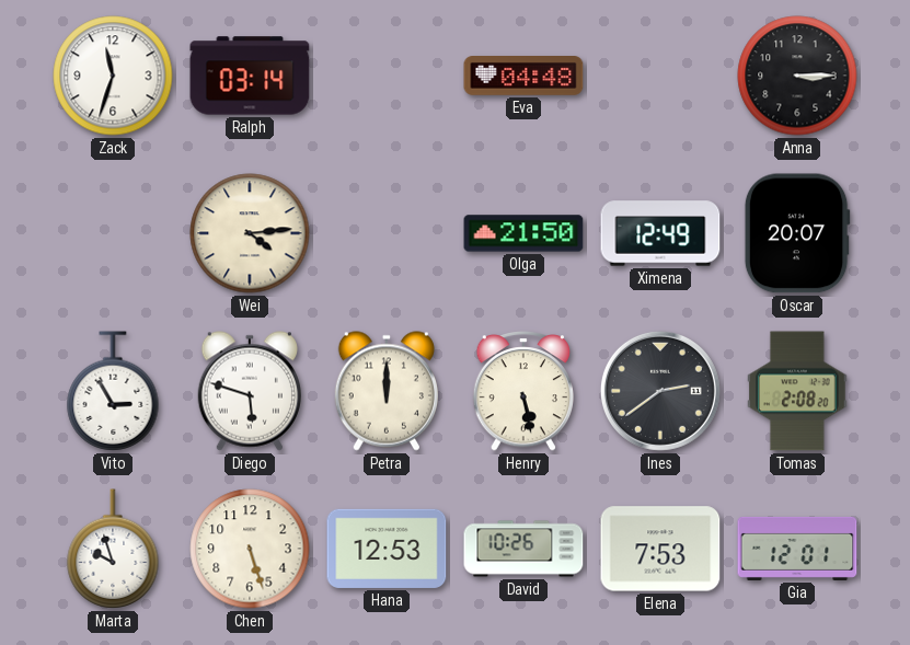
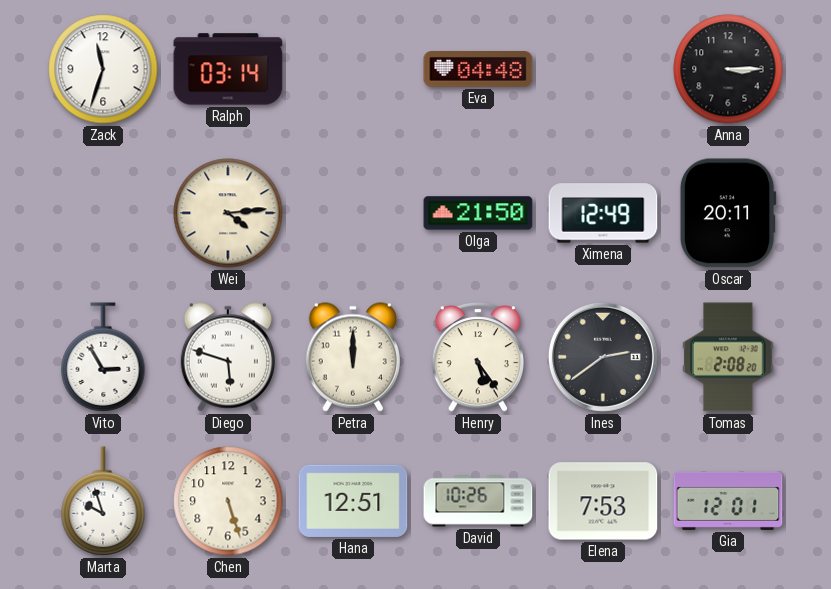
Oscar: 20:07 -> 20:11 (728, 213)
Henry: 5:28 -> 5:24 (477, 358)
Hana: 12:53 -> 12:51 (353, 501)
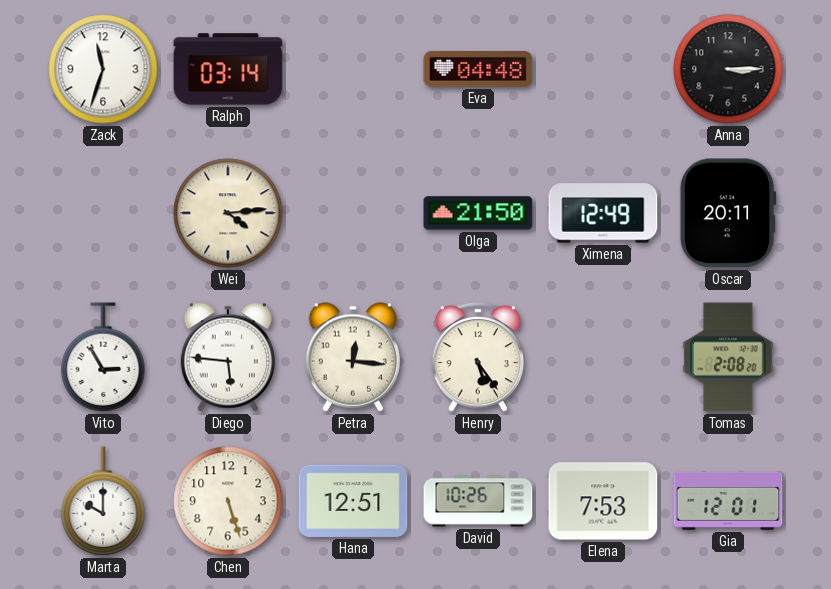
Diego: 5:48 -> 5:46 (228, 357)
Petra: 12:00 -> 12:16 (353, 357)
Ines: 2:39 -> none (603, 357)
Marta: 9:57 -> 10:00 (103, 501)
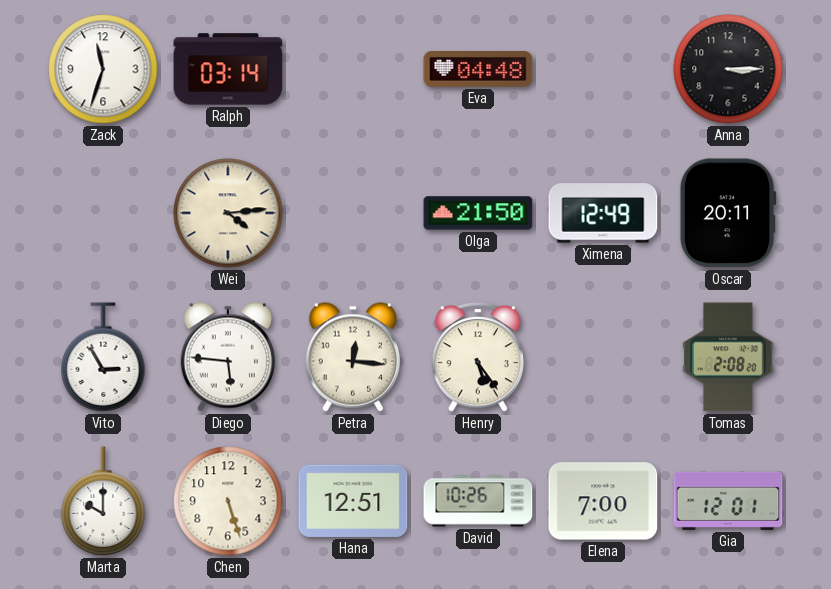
Elena: 7:53 -> 7:00 (603, 501)
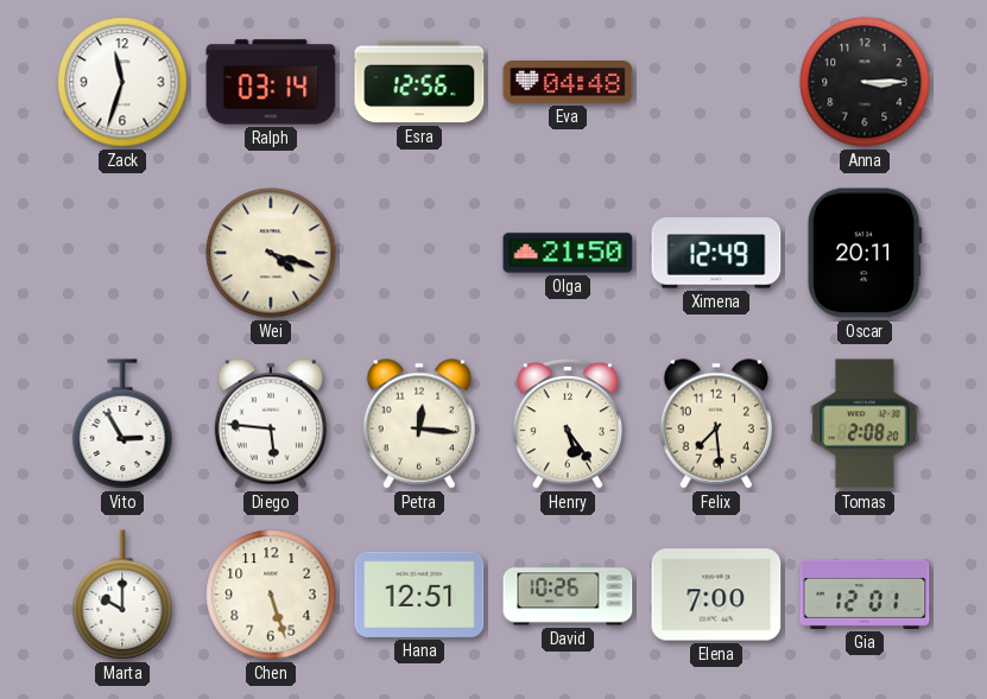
Esra: none -> 12:56 (419, 82)
Wei: 4:14 -> 4:18 (271, 253)
Felix: none -> 7:29 (716, 424)
